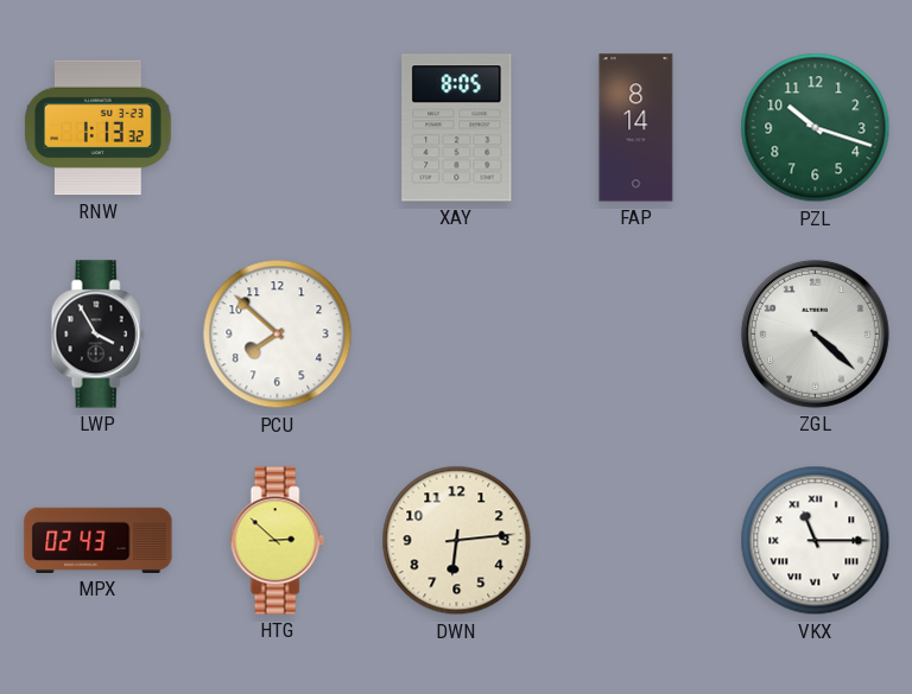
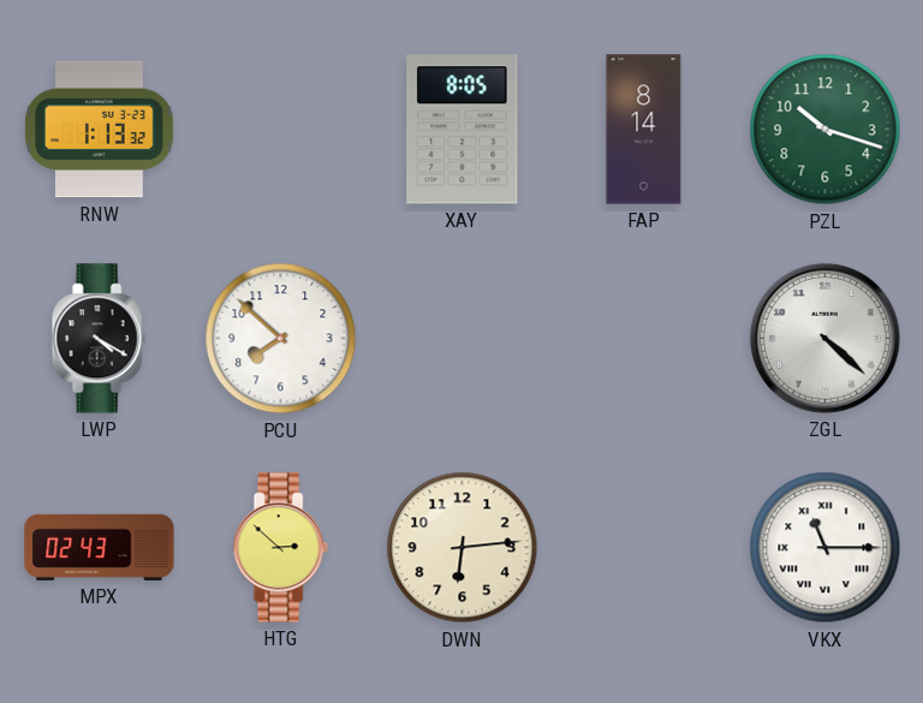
LWP: 3:55 -> 4:20 (99, 339)
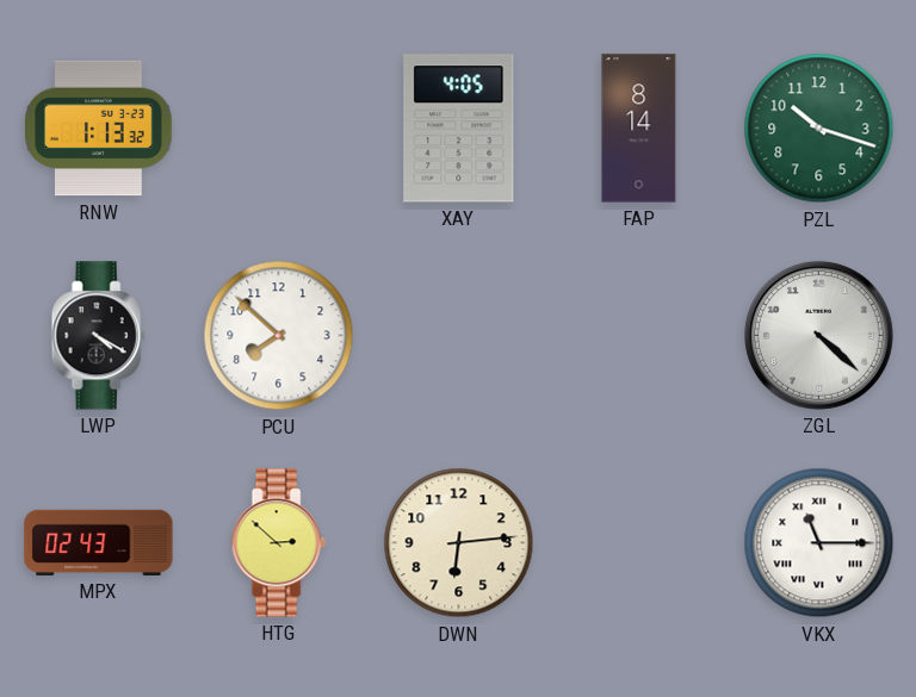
XAY: 8:05 -> 4:05 (459, 129)
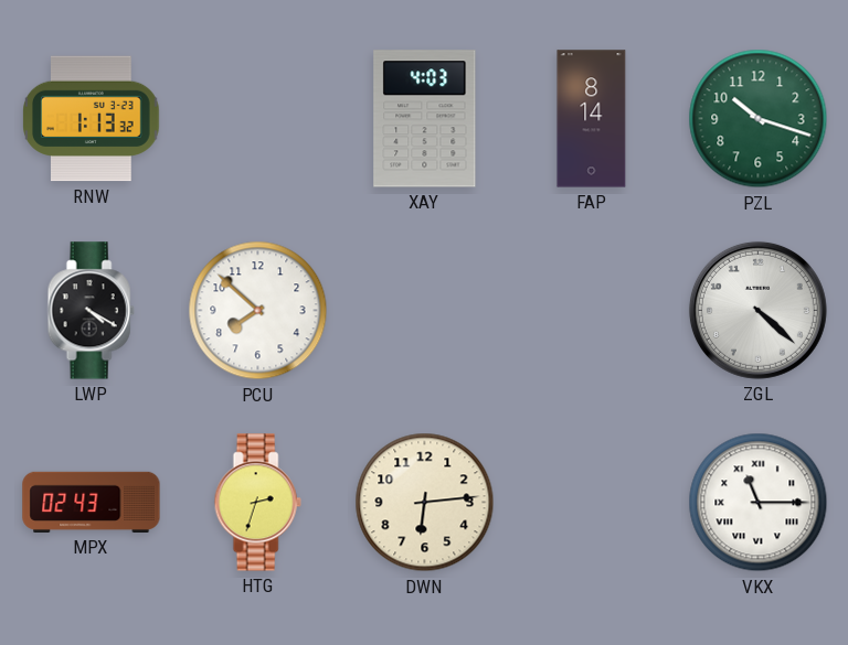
XAY: 4:05 -> 4:03 (425, 119)
HTG: 2:52 -> 2:33 (257, 503)
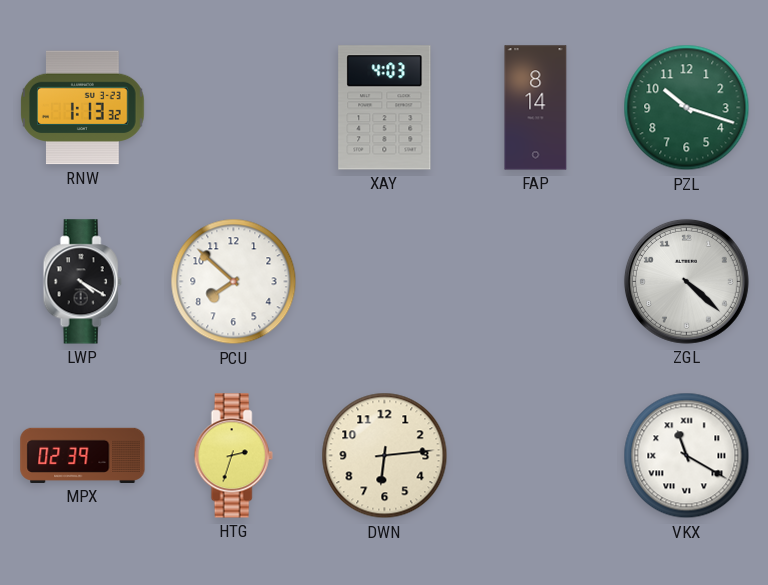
MPX: 02:43 -> 02:39 (83, 455)
VKX: 11:15 -> 11:20 (687, 456)
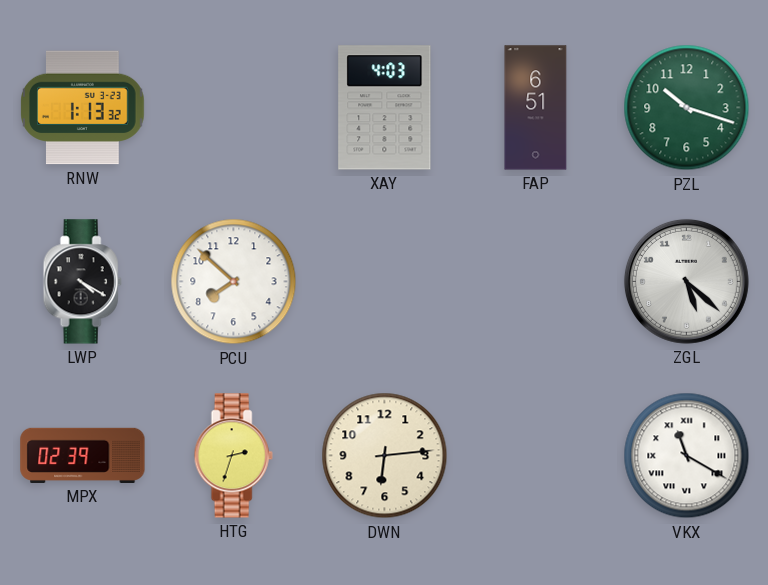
FAP: 8:14 -> 6:51 (536, 108)
ZGL: 4:22 -> 5:22 (686, 281)
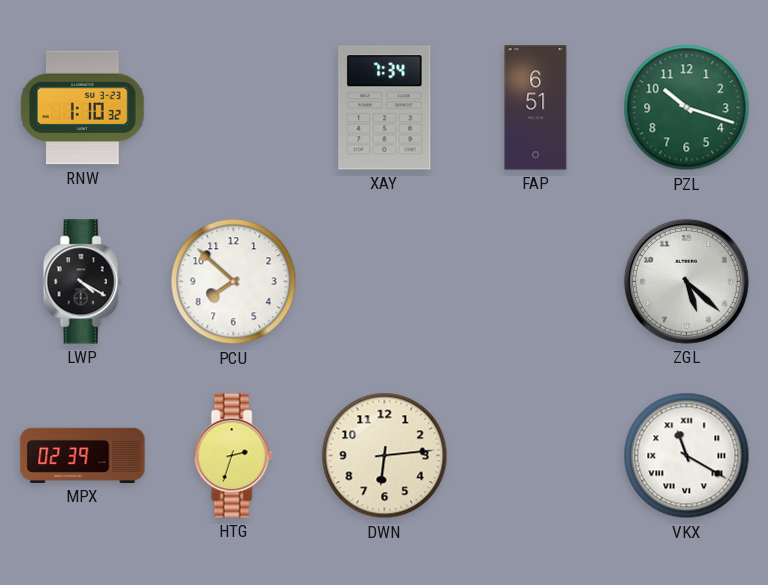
RNW: 1:13 -> 1:10 (83, 108)
XAY: 4:03 -> 7:34 (385, 108)
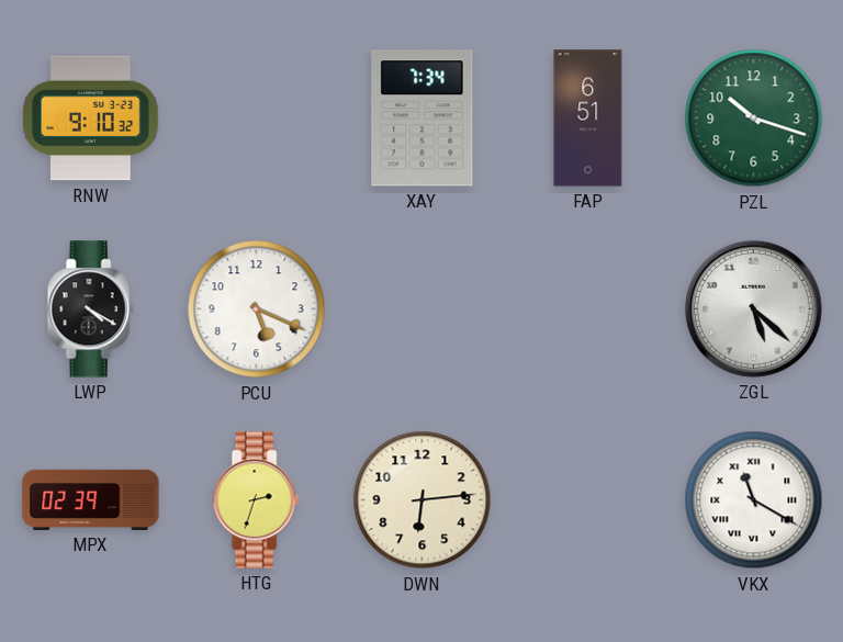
RNW: 1:10 -> 9:10 (91, 119)
PCU: 7:52 -> 5:19 (257, 309)
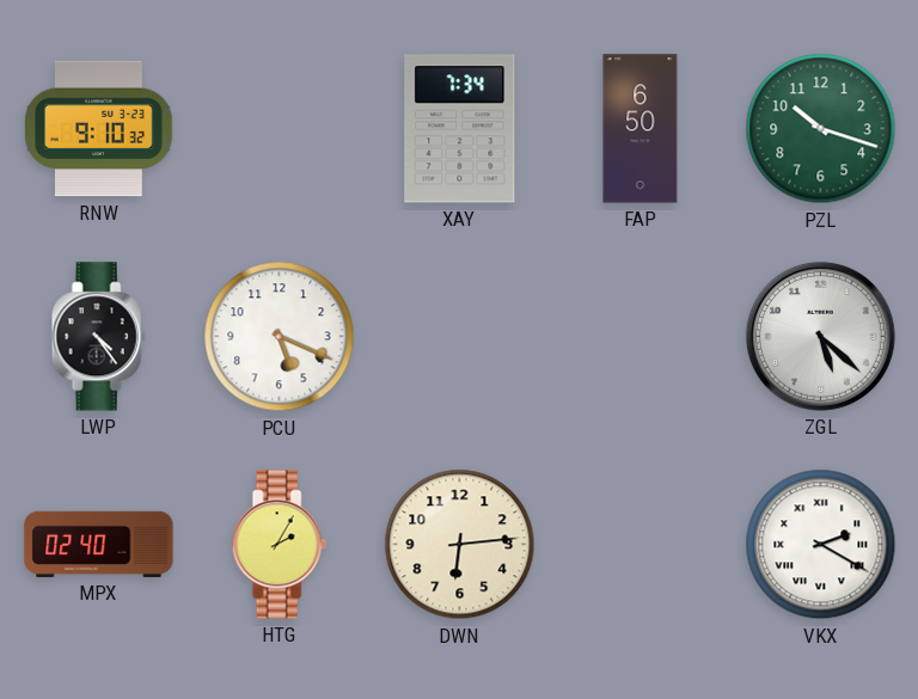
FAP: 6:51 -> 6:50 (641, 129)
LWP: 4:20 -> 4:24 (98, 337)
MPX: 02:39 -> 02:40 (99, 544)
HTG: 2:33 -> 2:05 (279, 545)
VKX: 11:20 -> 2:20 (821, 545)
